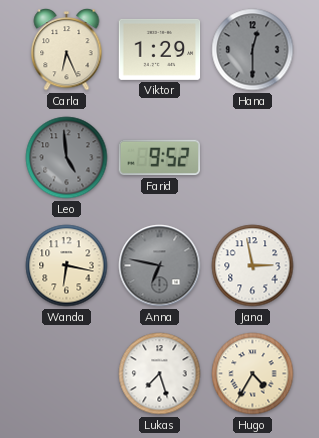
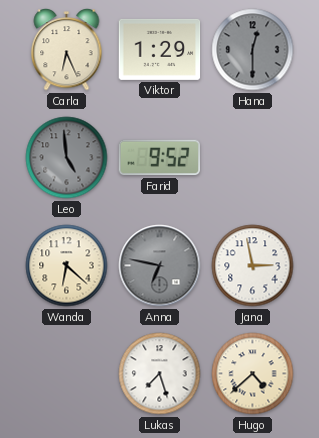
Wanda: 6:17 -> 6:22 (67, 266)
Hugo: 4:35 -> 4:38 (253, 374)
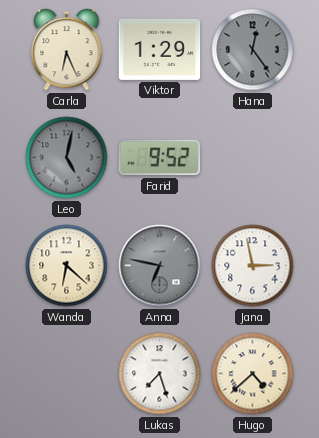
Hana: 12:30 -> 12:24 (253, 50)
Leo: 4:59 -> 5:02 (67, 158)
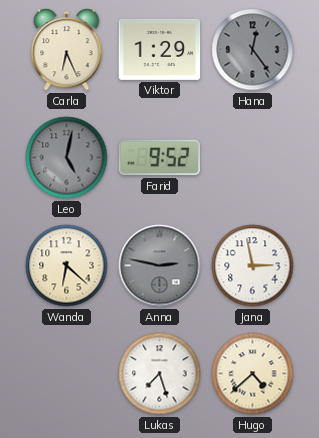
Anna: 6:47 -> 2:47 (160, 266)
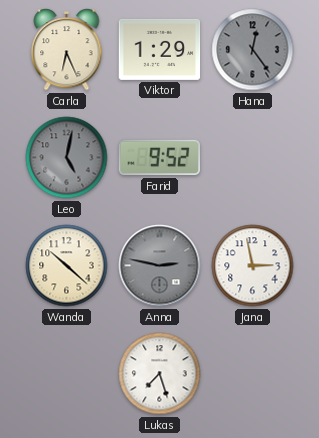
Wanda: 6:22 -> 10:22 (67, 266)
Hugo: 4:38 -> none (253, 374)
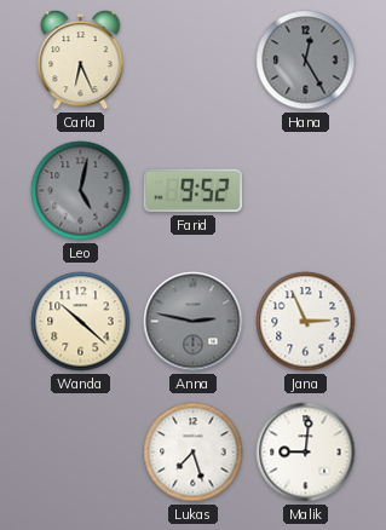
Viktor: 1:29 -> none (160, 49)
Hana: 12:24 -> 12:25 (306, 61)
Jana: 2:58 -> 2:56 (306, 322)
Malik: none -> 9:01 (306, 453)
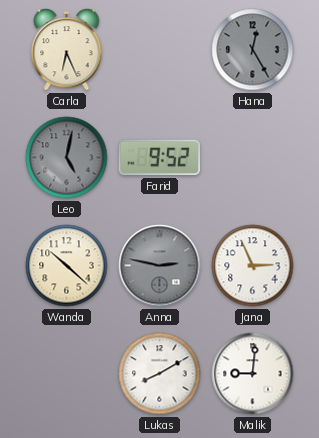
Lukas: 7:27 -> 8:10 (160, 374)
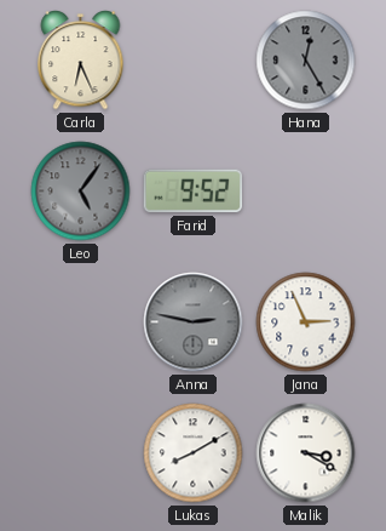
Leo: 5:02 -> 5:06 (81, 192)
Wanda: 10:22 -> none (67, 266)
Malik: 9:01 -> 3:20 (306, 453)
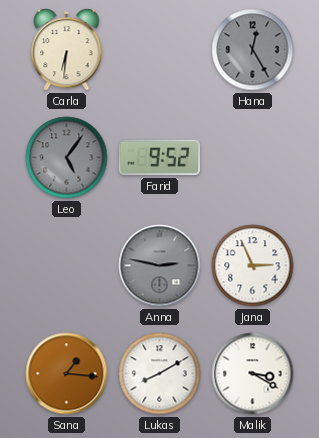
Carla: 6:26 -> 6:31 (67, 50)
Sana: none -> 1:16 (67, 374)
